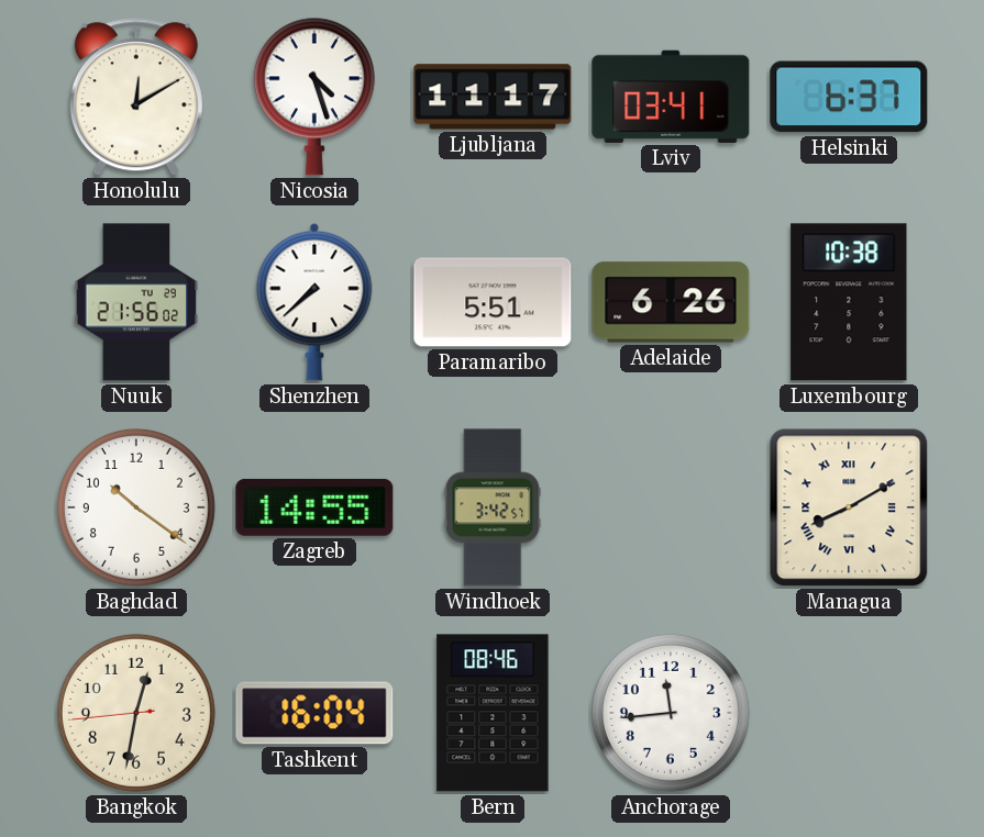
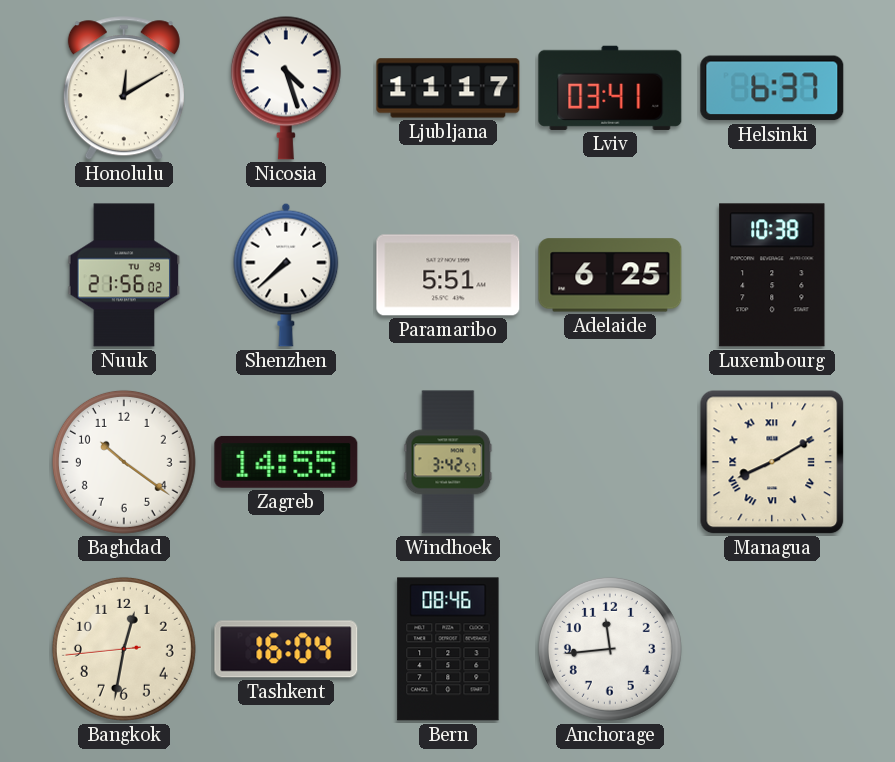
Adelaide: 6:26 -> 6:25 (610, 275)
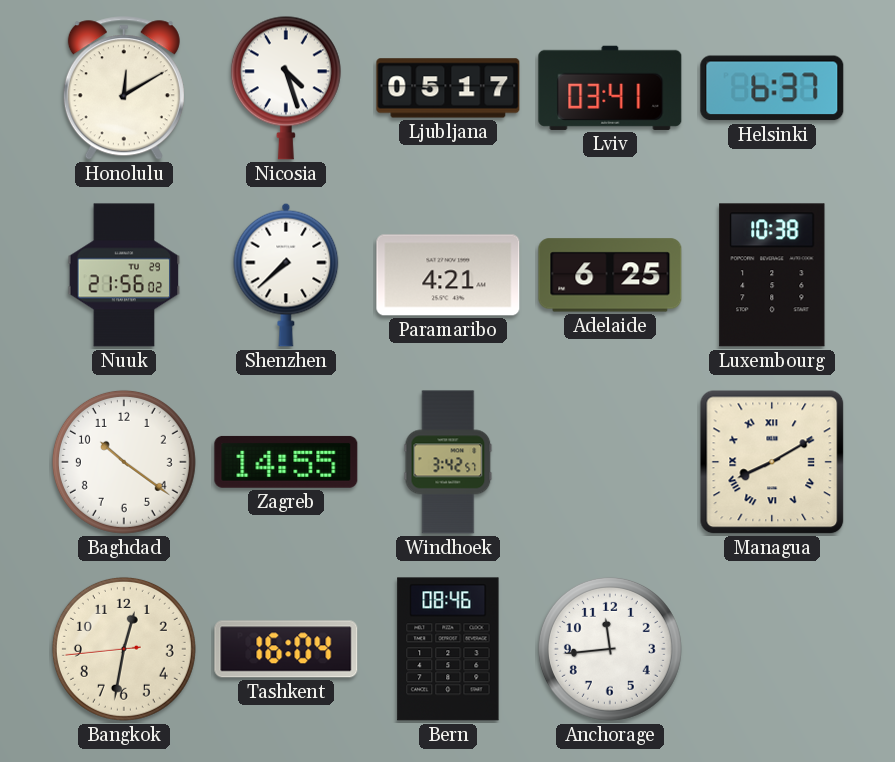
Ljubljana: 11:17 -> 05:17 (448, 88)
Paramaribo: 5:51 -> 4:21 (448, 275)
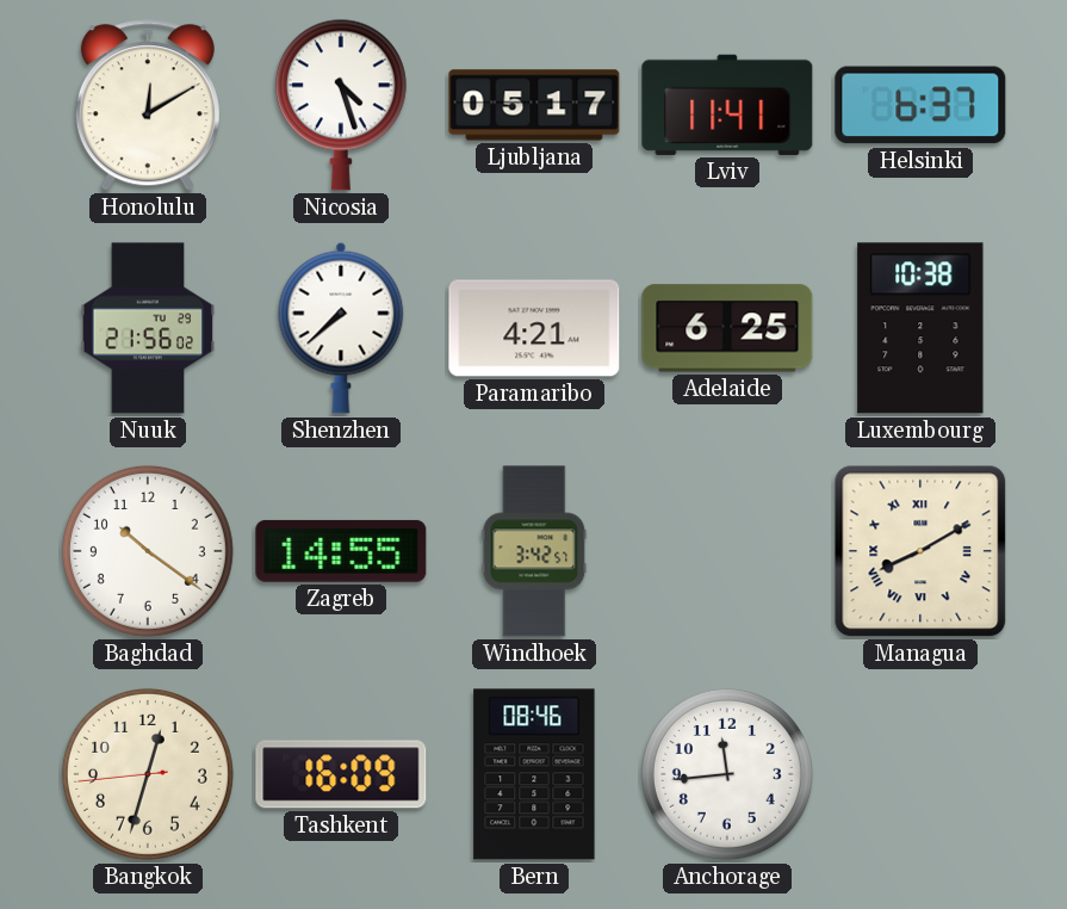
Lviv: 03:41 -> 11:41 (727, 105)
Bangkok: 12:31 -> 12:32 (148, 774)
Tashkent: 16:04 -> 16:09 (341, 774)
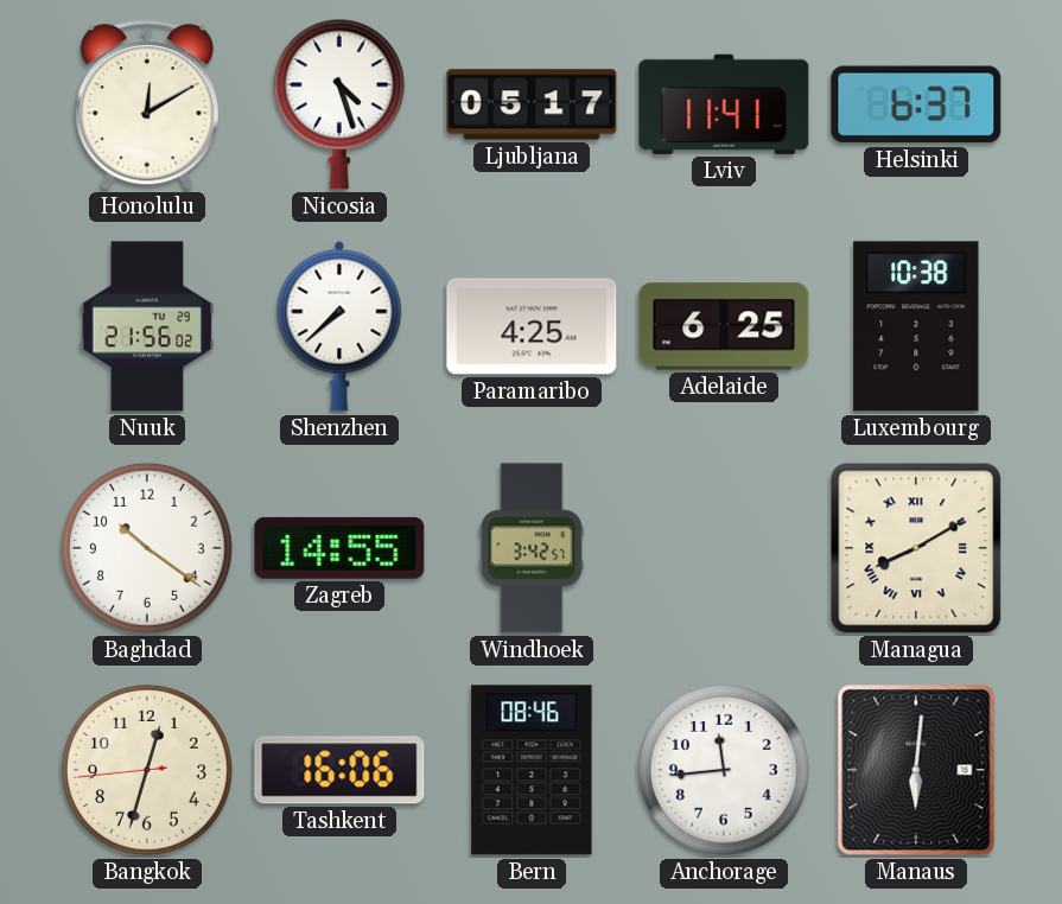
Paramaribo: 4:21 -> 4:25 (532, 326)
Tashkent: 16:09 -> 16:06 (339, 770)
Manaus: none -> 6:01 (916, 770)
